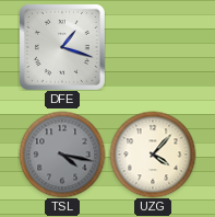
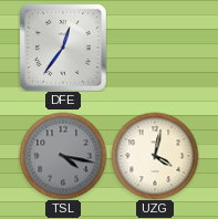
DFE: 1:18 -> 12:36 (63, 48)
UZG: 4:07 -> 4:02 (155, 156)
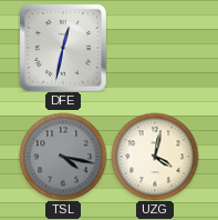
DFE: 12:36 -> 12:32 (63, 48)
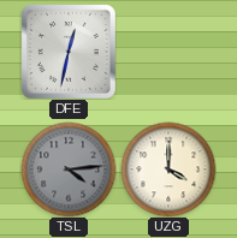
TSL: 4:17 -> 4:14 (69, 169)
UZG: 4:02 -> 4:00 (168, 169)
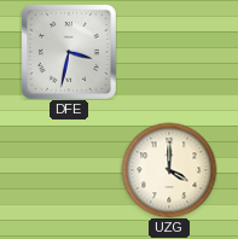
DFE: 12:32 -> 3:32 (69, 52)
TSL: 4:14 -> none (69, 169)
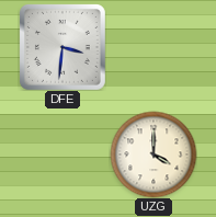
DFE: 3:32 -> 3:31 (62, 47)
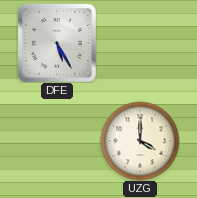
DFE: 3:31 -> 5:25 (57, 43)
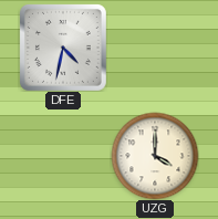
DFE: 5:25 -> 4:32 (63, 48)
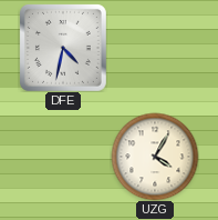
UZG: 4:00 -> 4:05 (155, 157)
